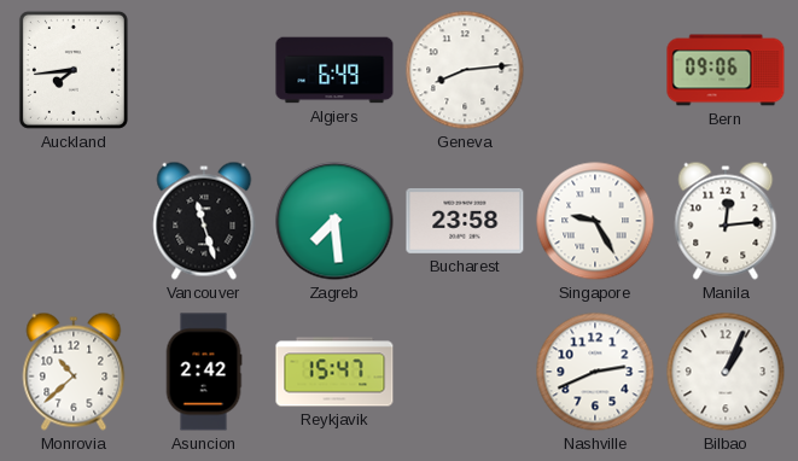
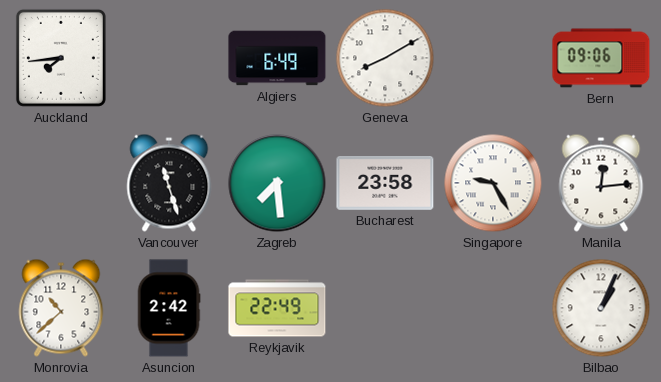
Geneva: 8:14 -> 8:10 (385, 58)
Reykjavik: 15:47 -> 22:49 (277, 308)
Nashville: 2:41 -> none (595, 372)
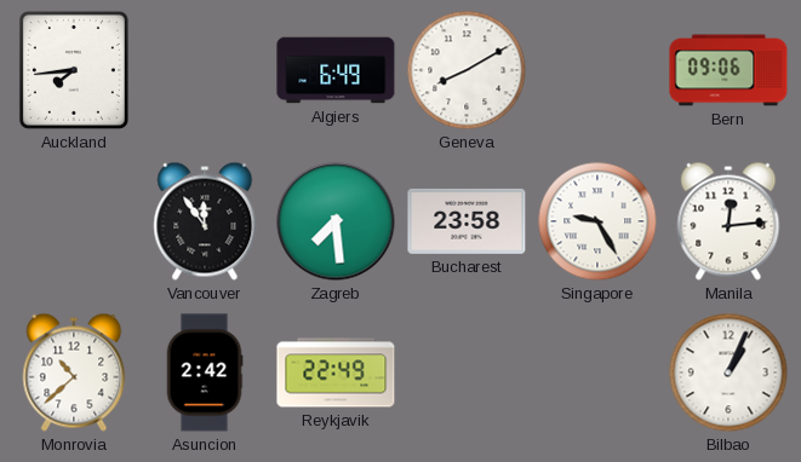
Vancouver: 11:27 -> 11:54 (205, 221)
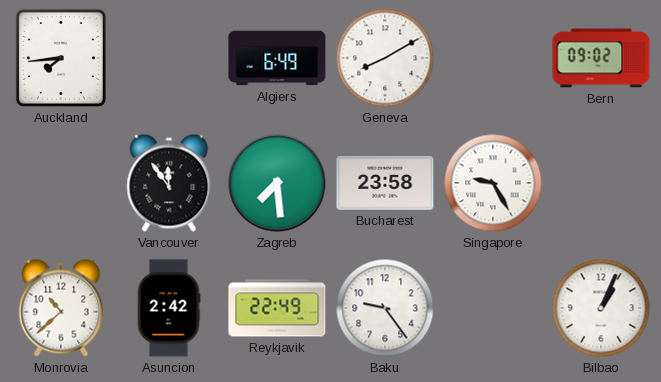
Bern: 09:06 -> 09:02 (601, 58)
Manila: 12:14 -> none (728, 221)
Baku: none -> 9:24 (385, 308)
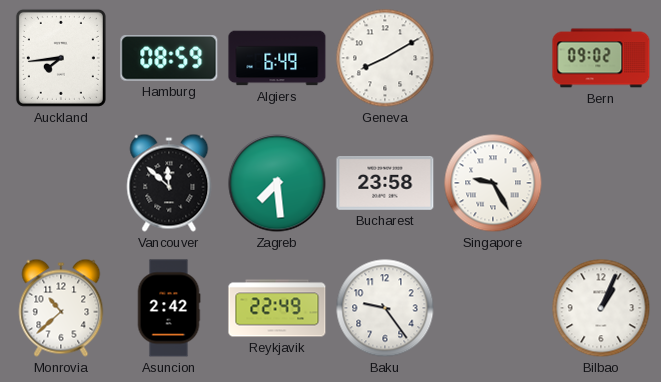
Hamburg: none -> 08:59 (169, 59)
Vancouver: 11:54 -> 11:52 (169, 183)
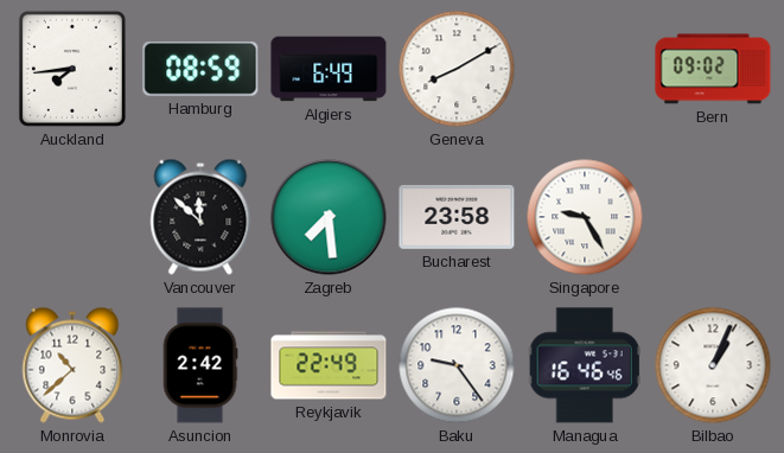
Managua: none -> 16:46 (585, 365)
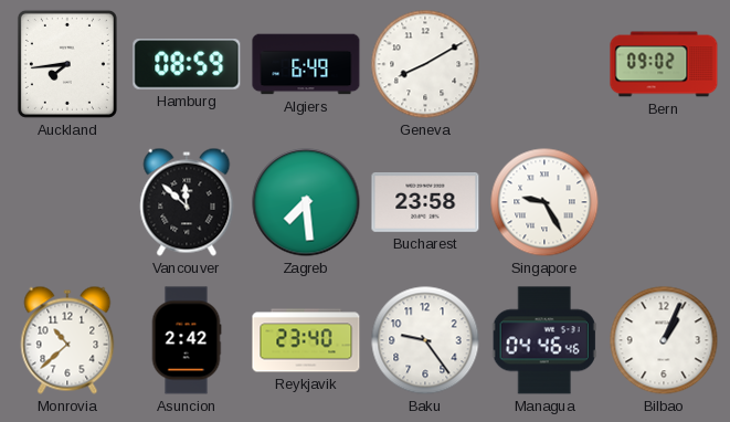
Reykjavik: 22:49 -> 23:40 (306, 340)
Managua: 16:46 -> 04:46 (544, 340)
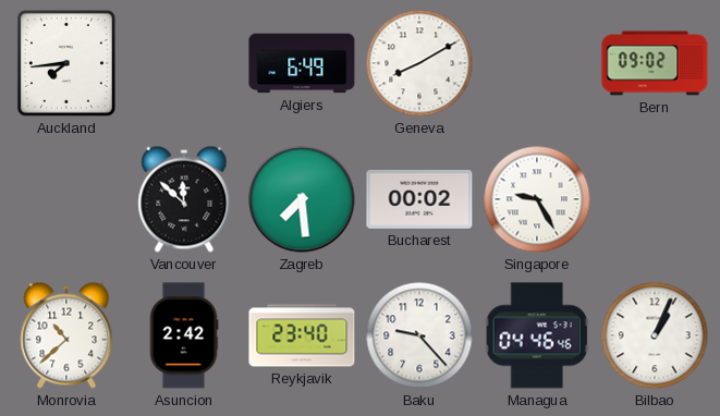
Hamburg: 08:59 -> none (187, 65)
Bucharest: 23:58 -> 00:02 (419, 200)
Baku: 9:24 -> 9:23 (419, 335)
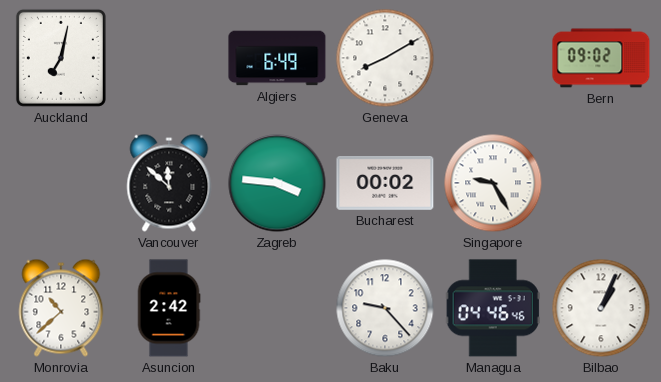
Auckland: 7:44 -> 7:02 (61, 58)
Zagreb: 7:29 -> 3:46 (277, 183)
Reykjavik: 23:40 -> none (302, 335)
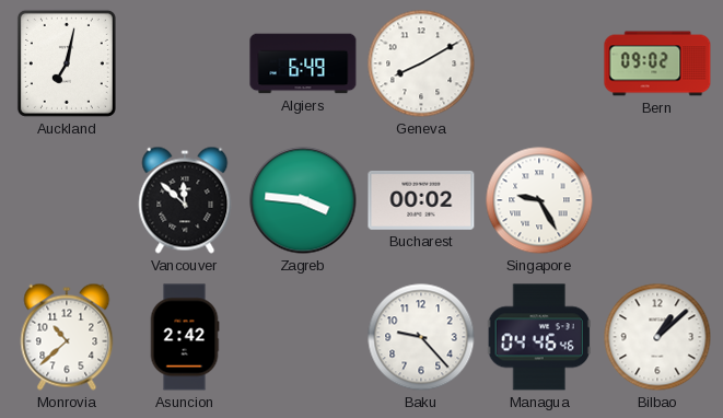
Bilbao: 1:04 -> 1:08 (657, 337)
